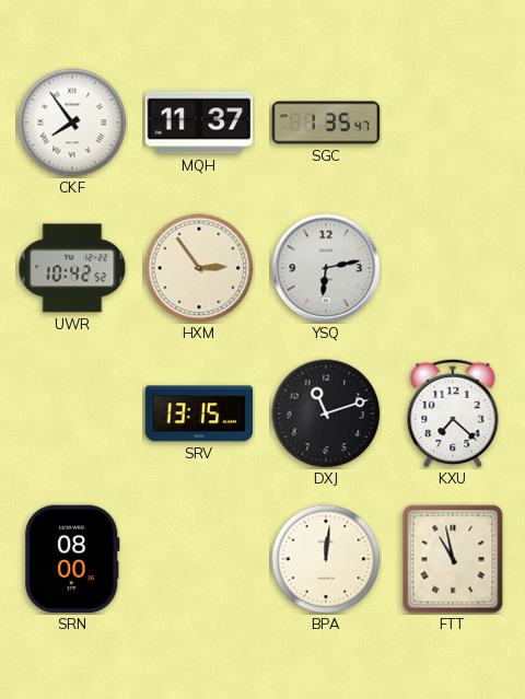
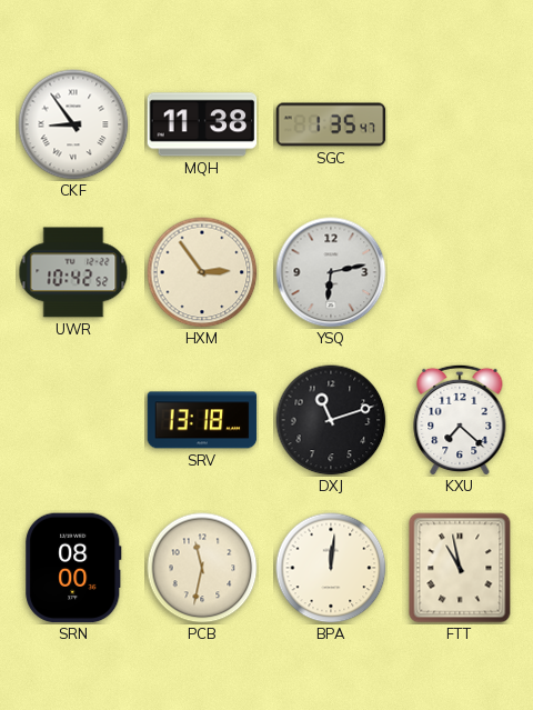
CKF: 7:54 -> 8:54 (73, 124)
MQH: 11:37 -> 11:38 (202, 124)
SRV: 13:15 -> 13:18 (202, 420)
PCB: none -> 11:32 (202, 568)
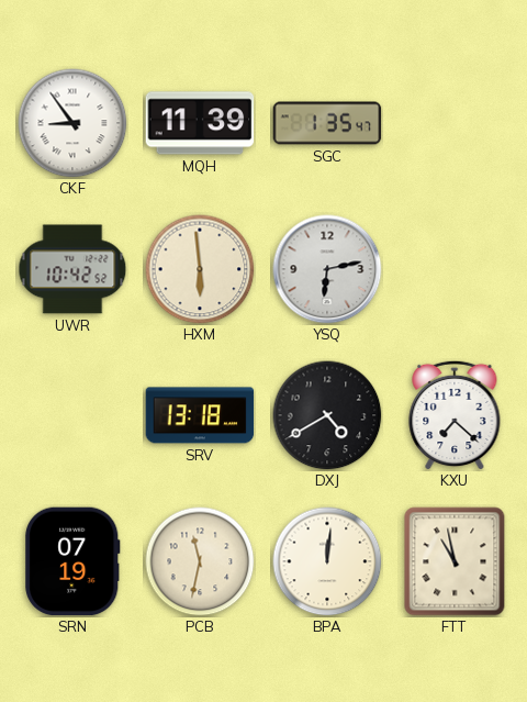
MQH: 11:38 -> 11:39 (200, 123)
HXM: 2:54 -> 5:59 (200, 269)
DXJ: 11:12 -> 4:40 (327, 415)
SRN: 08:00 -> 07:19 (72, 561)
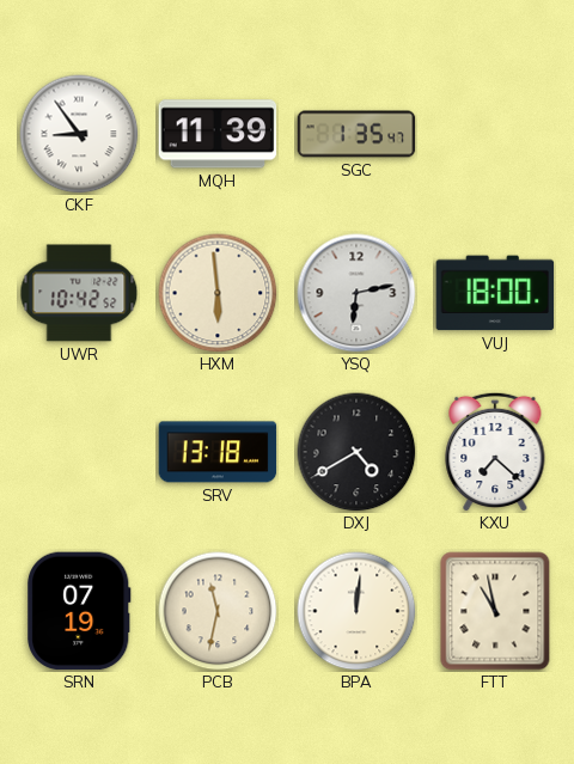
VUJ: none -> 18:00 (495, 293)
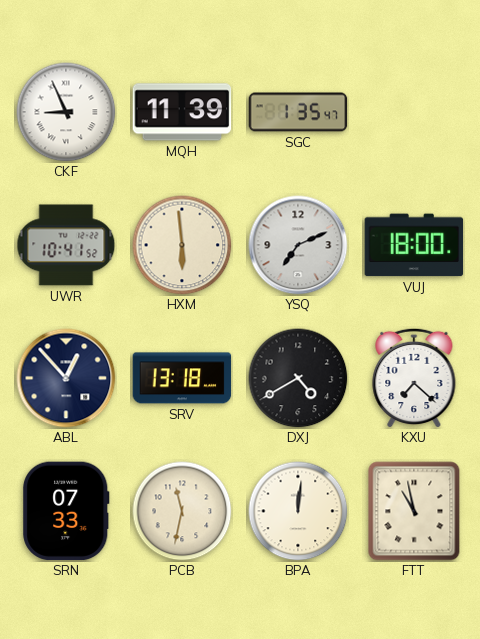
CKF: 8:54 -> 8:56 (66, 112)
UWR: 10:42 -> 10:41 (66, 245)
YSQ: 6:13 -> 7:11 (298, 245)
ABL: none -> 12:53 (66, 378)
SRN: 07:19 -> 07:33 (66, 511)
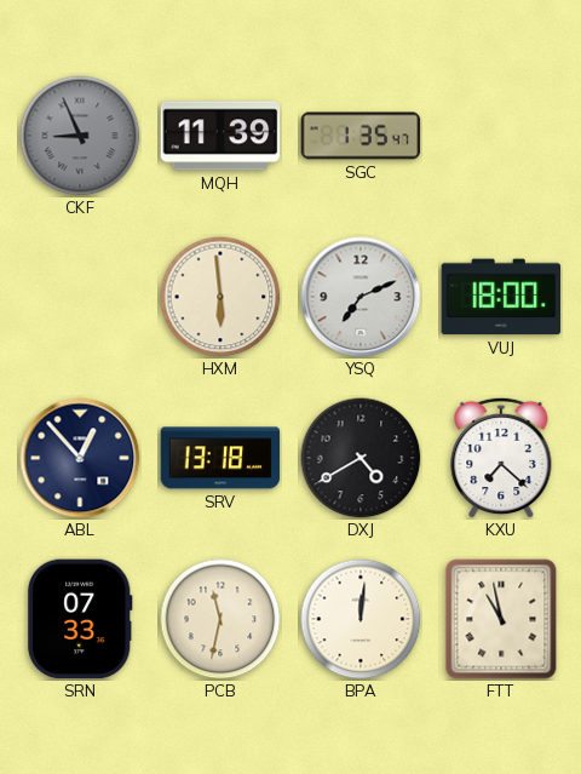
CKF dial: white -> grey (80, 136)
UWR: 10:41 -> none (66, 245)
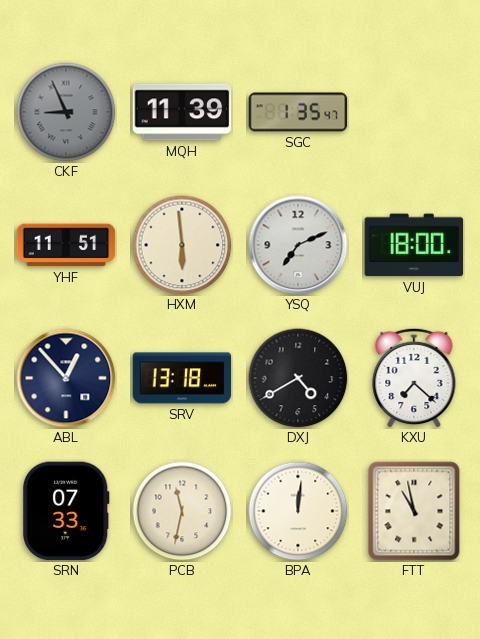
YHF: none -> 11:51 (66, 245)
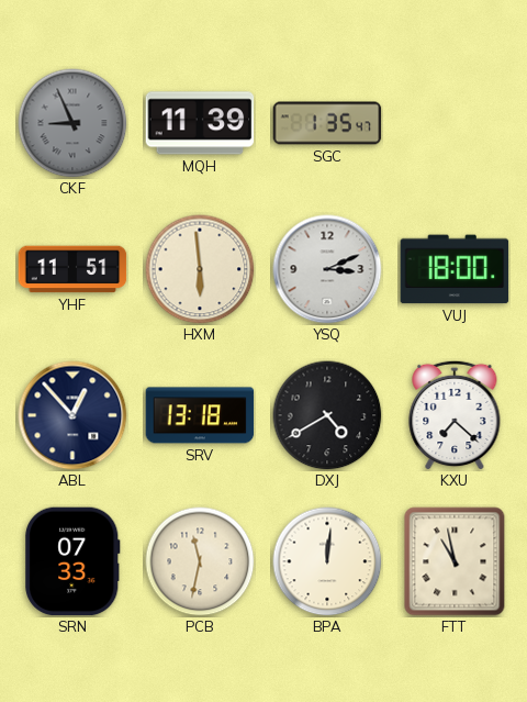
YSQ: 7:11 -> 3:11 (327, 269)
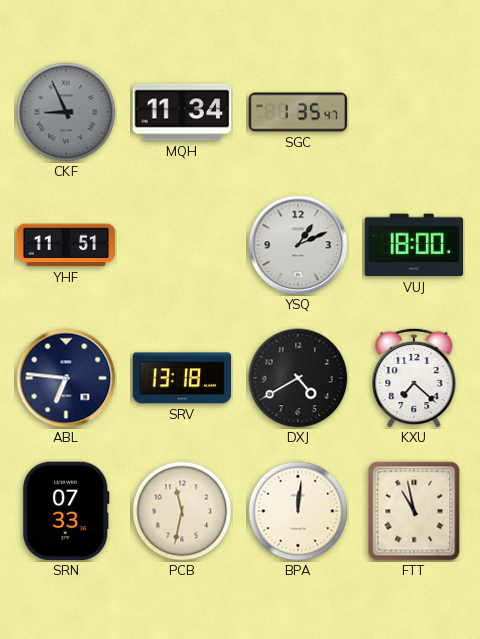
MQH: 11:39 -> 11:34 (182, 112)
HXM: 5:59 -> none (200, 269)
YSQ: 3:11 -> 1:11 (298, 245)
ABL: 12:53 -> 6:46 (66, 378)
